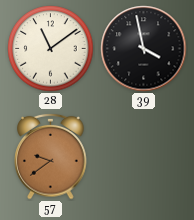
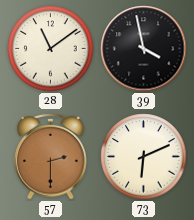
57: 9:39 -> 2:30 (51, 156)
73: none -> 6:11 (144, 157)
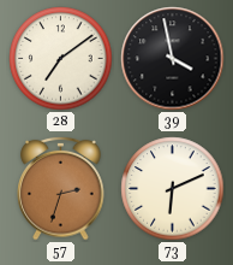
28: 11:09 -> 7:09 (61, 59)
57: 2:30 -> 2:33 (61, 188)
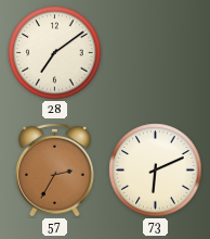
39: 3:58 -> none (173, 59)
57: 2:33 -> 2:35 (55, 169)
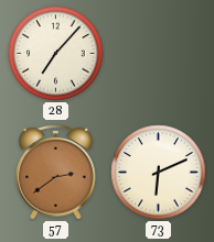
28: 7:09 -> 7:07 (56, 54)
57: 2:35 -> 2:39 (56, 172)
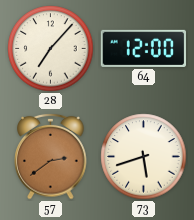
64: none -> 12:00 (143, 48)
73: 6:11 -> 5:42 (144, 157)
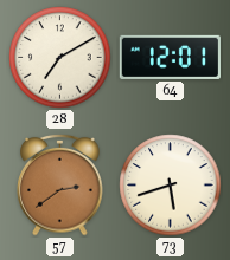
28: 7:07 -> 7:10 (60, 58)
64: 12:00 -> 12:01 (170, 57)
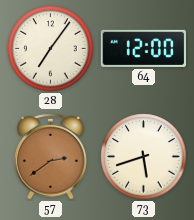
28: 7:10 -> 7:06 (51, 49)
64: 12:01 -> 12:00 (143, 48)
